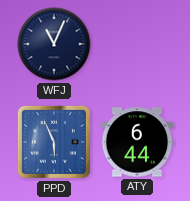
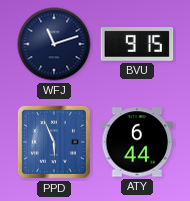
WFJ: 11:04 -> 11:12 (54, 44)
BVU: none -> 9:15 (137, 45)
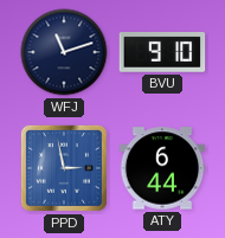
BVU: 9:15 -> 9:10 (162, 53)
PPD: 5:56 -> 2:58 (64, 168)
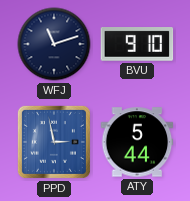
ATY: 6:44 -> 5:44 (137, 142)
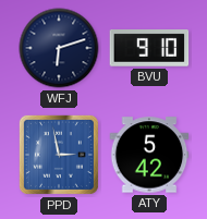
WFJ: 11:12 -> 6:12 (59, 48)
ATY: 5:44 -> 5:42 (149, 155)
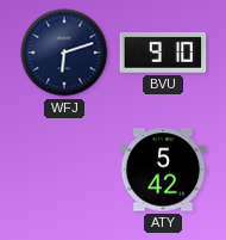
PPD: 2:58 -> none (59, 155)
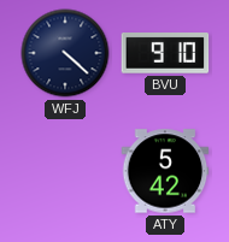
WFJ: 6:12 -> 4:22 (65, 53)
